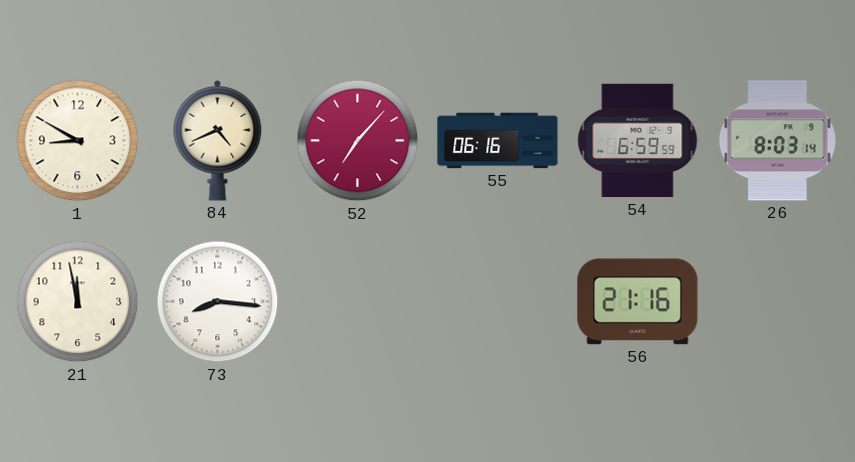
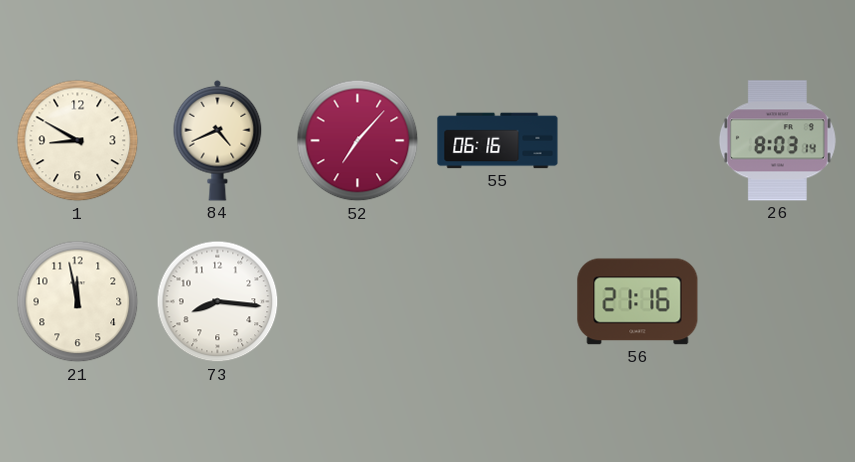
54: 6:59 -> none (638, 141)
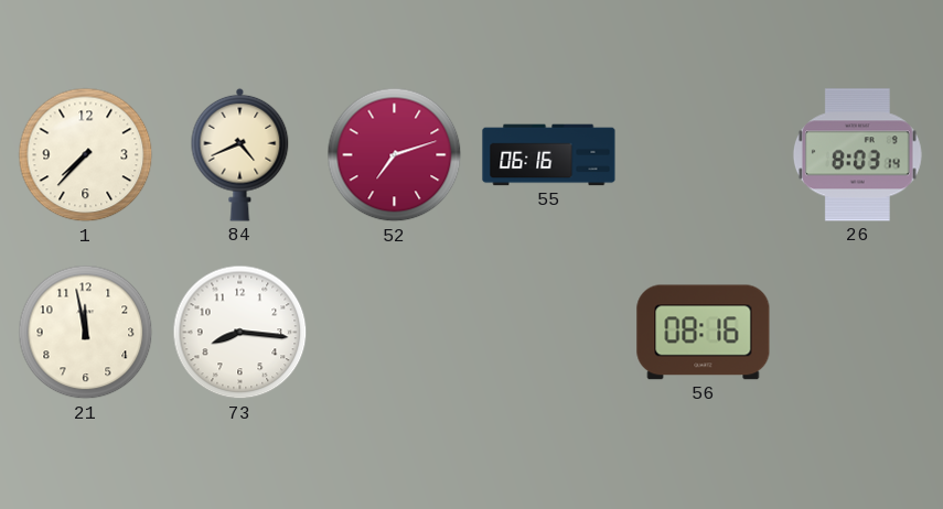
1: 8:50 -> 7:37 (86, 155)
52: 7:07 -> 7:12 (395, 155)
56: 21:16 -> 08:16 (704, 333)
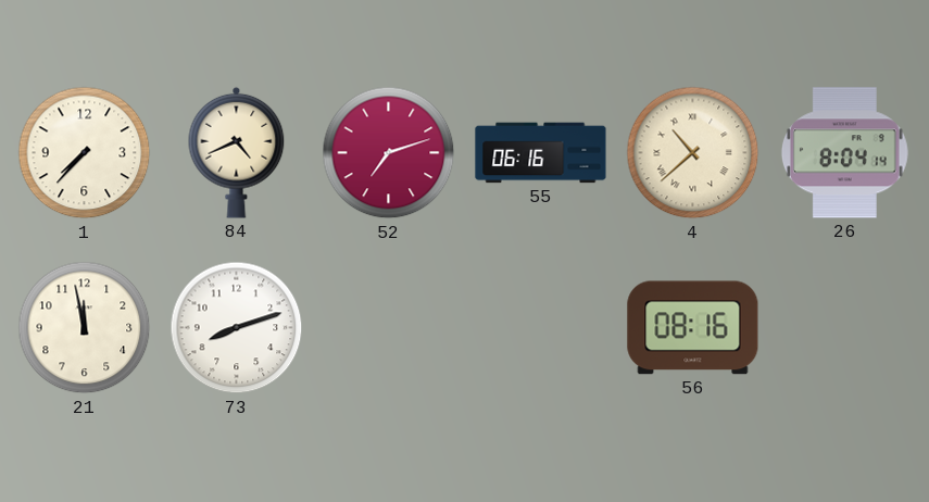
4: none -> 10:38 (693, 153)
26: 8:03 -> 8:04 (844, 153)
73: 8:16 -> 8:12 (237, 328)
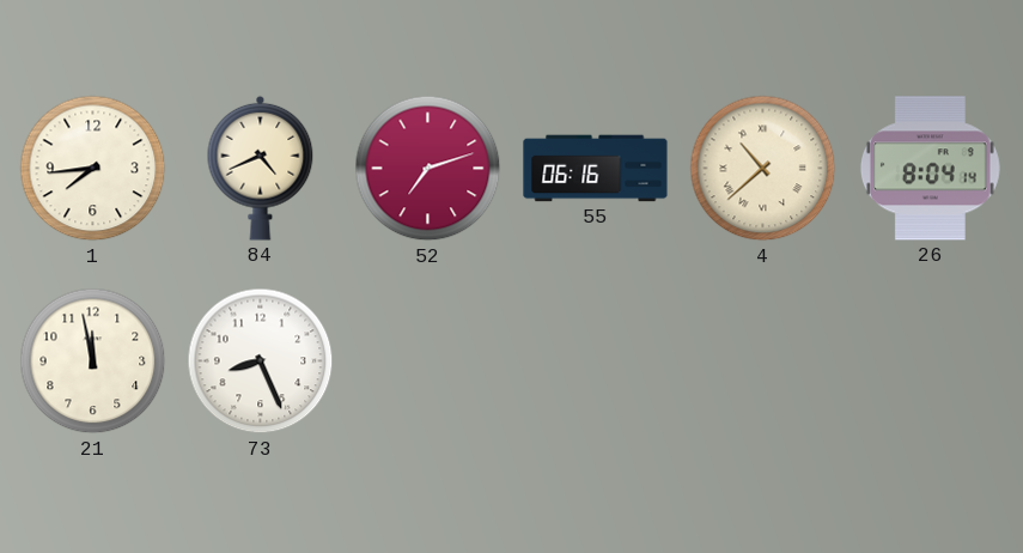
1: 7:37 -> 7:44 (93, 169)
73: 8:12 -> 8:26 (261, 361)
56: 08:16 -> none (693, 328)
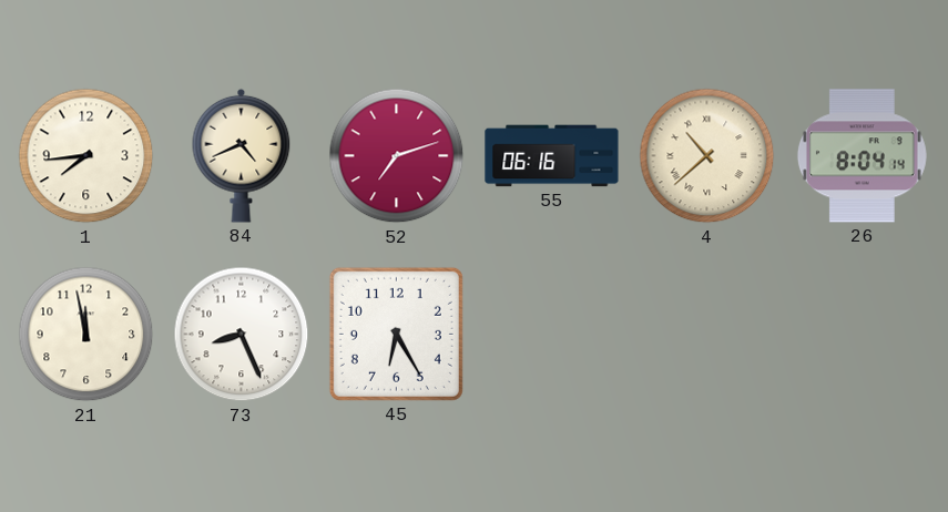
45: none -> 6:25 (396, 334)
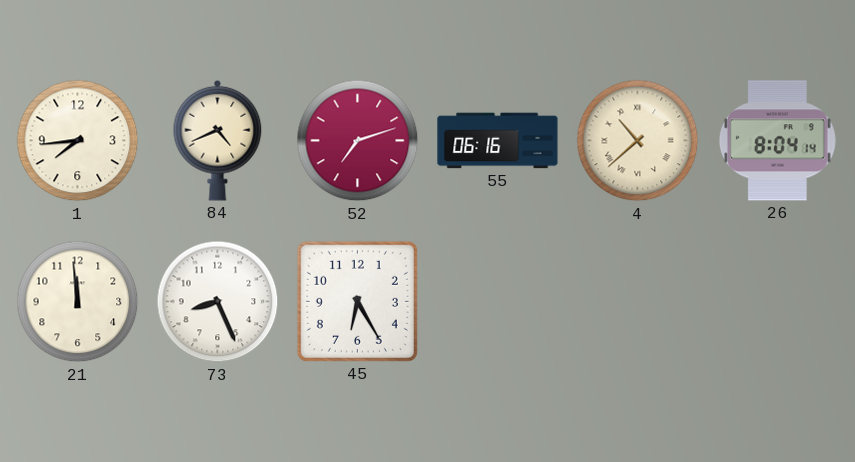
21: 11:58 -> 11:59 (78, 302)
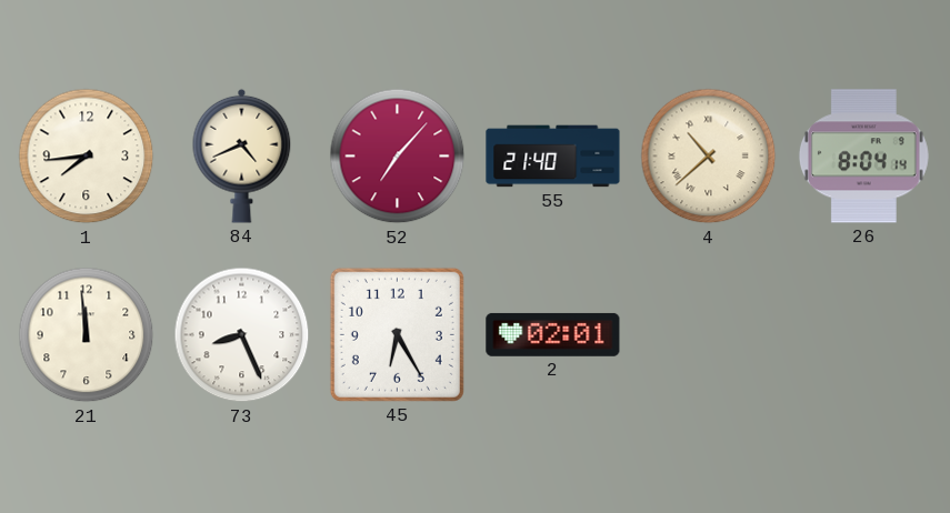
52: 7:12 -> 7:07 (398, 157)
55: 06:16 -> 21:40 (553, 157)
2: none -> 02:01 (553, 334)
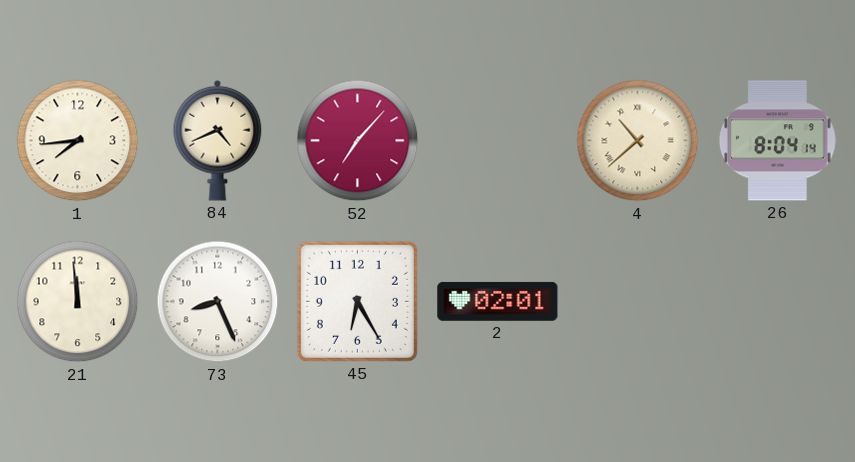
55: 21:40 -> none (553, 157)
